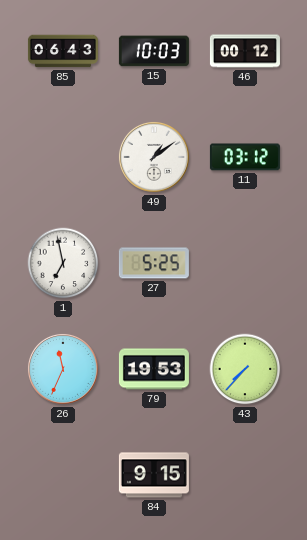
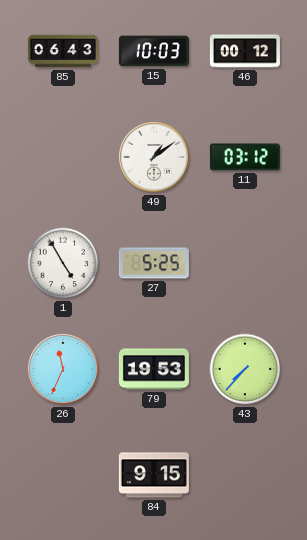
1: 6:58 -> 4:55 (63, 263)
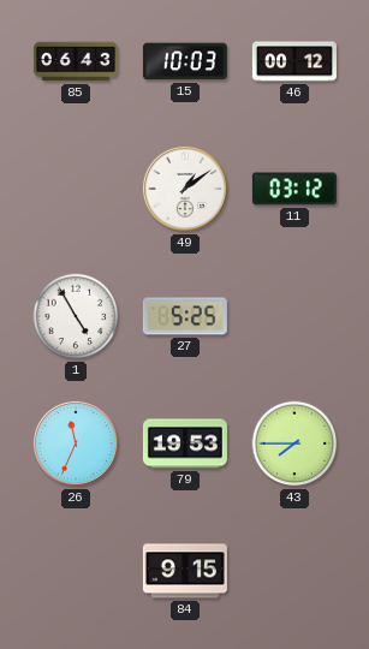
43: 7:37 -> 7:45 (294, 443)
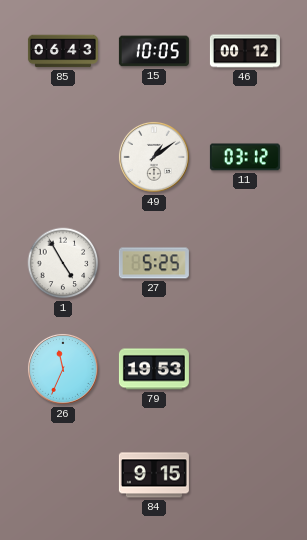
15: 10:03 -> 10:05 (154, 51)
43: 7:45 -> none (294, 443)
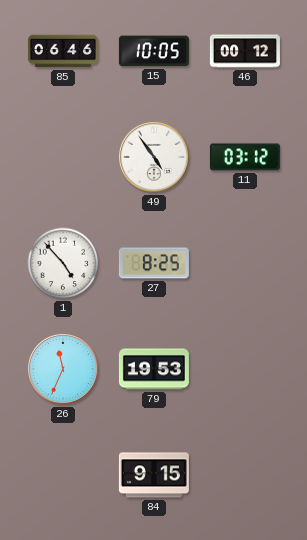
85: 06:43 -> 06:46 (63, 51)
49: 1:09 -> 4:54 (154, 157)
1: 4:55 -> 4:53 (63, 263)
27: 5:25 -> 8:25 (154, 263)
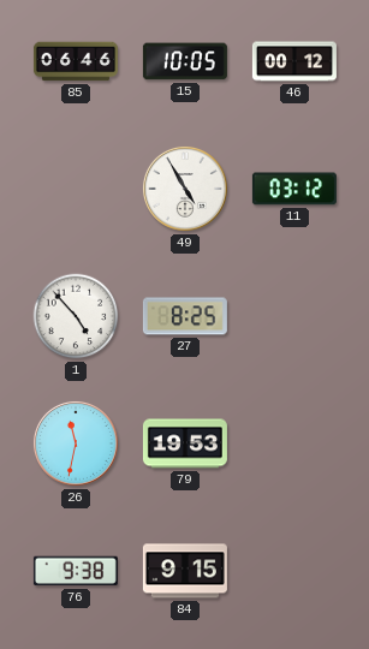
49: 4:54 -> 4:55 (185, 189)
26: 11:34 -> 11:32 (76, 443)
76: none -> 9:38 (76, 571)
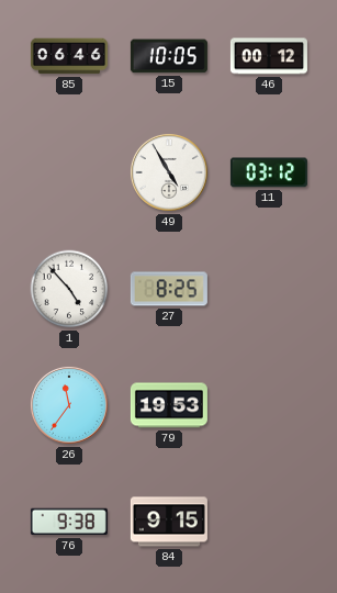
26: 11:32 -> 11:36 (69, 405)
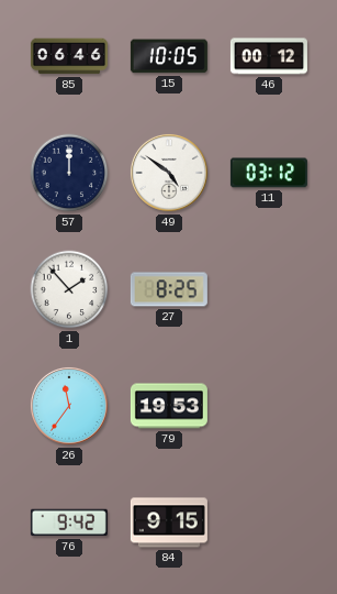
57: none -> 12:00 (69, 173)
49: 4:55 -> 4:51 (169, 173)
1: 4:53 -> 1:53 (69, 289)
76: 9:38 -> 9:42 (69, 522)
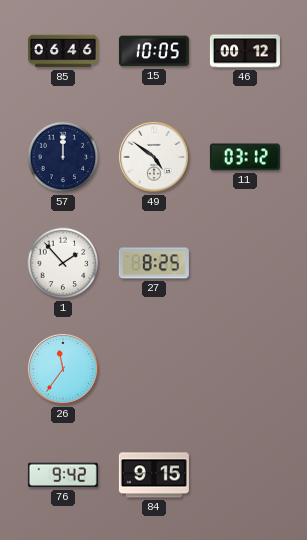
79: 19:53 -> none (169, 406)
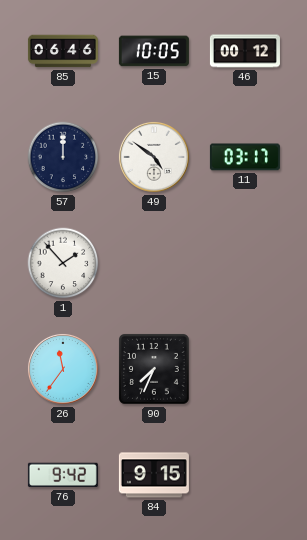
11: 03:12 -> 03:17 (245, 157)
27: 8:25 -> none (154, 263)
90: none -> 7:34 (154, 369)
